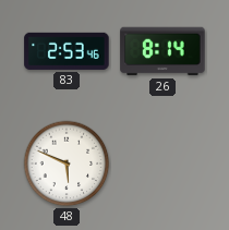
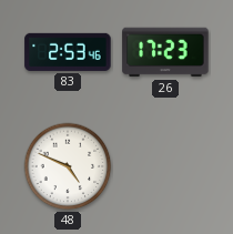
26: 8:14 -> 17:23 (165, 52)
48: 5:49 -> 4:49 (68, 166)
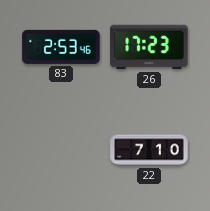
48: 4:49 -> none (68, 166)
22: none -> 7:10 (149, 150)
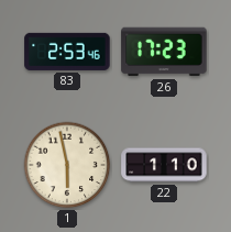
1: none -> 5:58 (67, 165)
22: 7:10 -> 1:10 (164, 165)
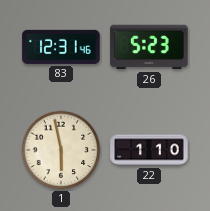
83: 2:53 -> 12:31 (61, 47)
26: 17:23 -> 5:23 (149, 47)
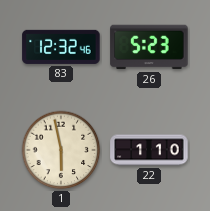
83: 12:31 -> 12:32 (61, 47)
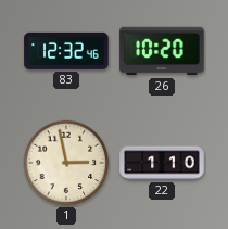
26: 5:23 -> 10:20 (162, 51)
1: 5:58 -> 2:58 (66, 163)
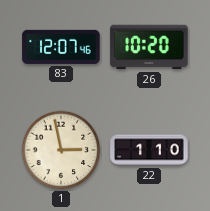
83: 12:32 -> 12:07 (61, 47)
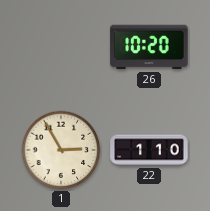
83: 12:07 -> none (61, 47)
1: 2:58 -> 2:55 (61, 150)
